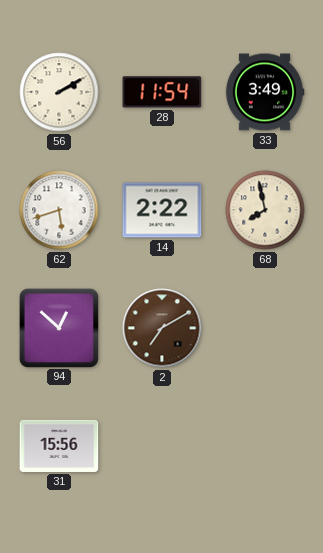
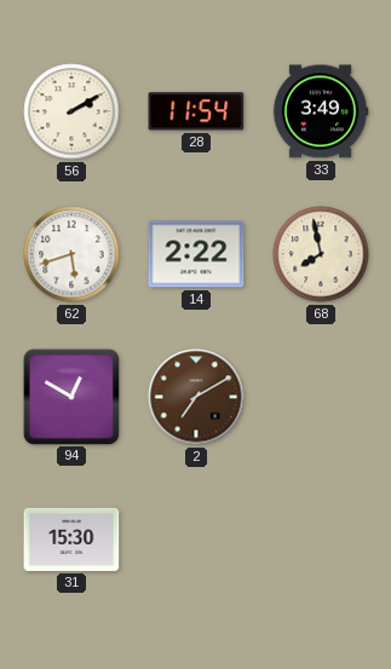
94: 12:52 -> 12:50 (70, 396)
31: 15:56 -> 15:30 (71, 540)
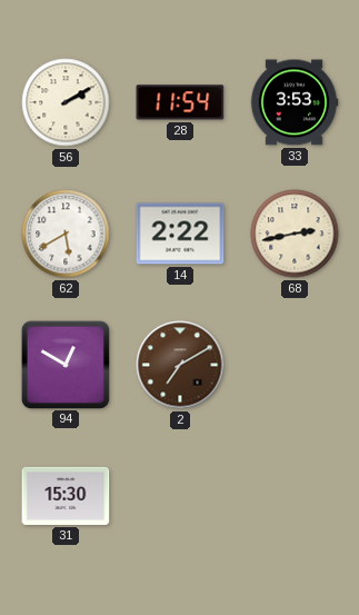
33: 3:49 -> 3:53 (295, 102)
62: 5:42 -> 5:40 (66, 234)
68: 7:58 -> 2:43 (295, 234)
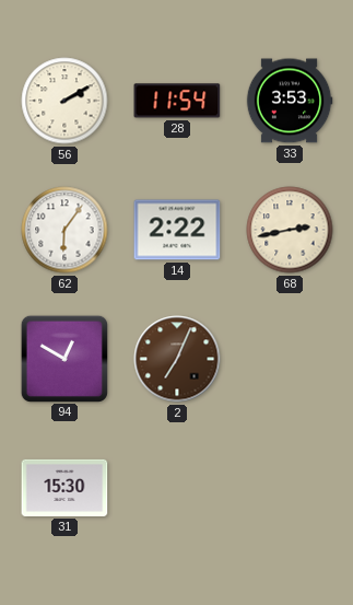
62: 5:40 -> 6:06 (64, 230)
2: 7:10 -> 7:04 (177, 359)
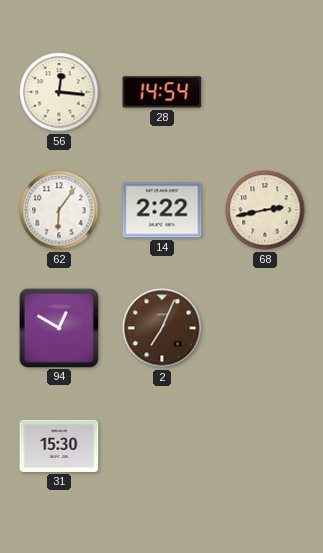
56: 2:10 -> 12:16 (59, 92)
28: 11:54 -> 14:54 (162, 92)
33: 3:53 -> none (290, 101)
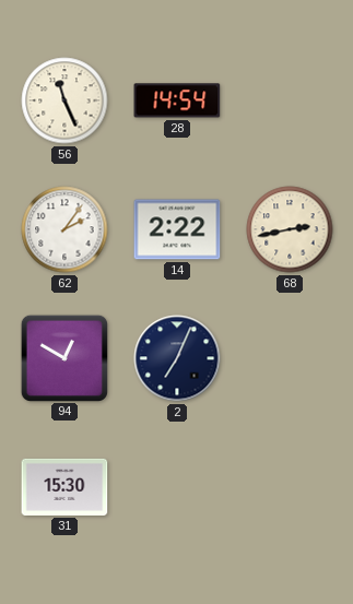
56: 12:16 -> 11:26 (64, 100)
62: 6:06 -> 2:06 (64, 229)
2 dial: brown -> navy (177, 358)
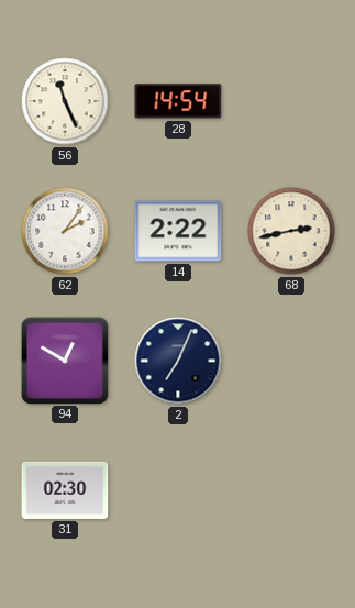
31: 15:30 -> 02:30 (65, 490)
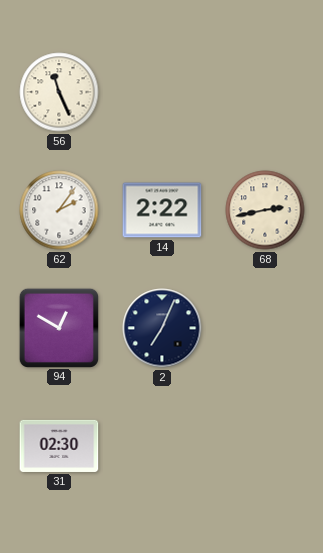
28: 14:54 -> none (178, 101)
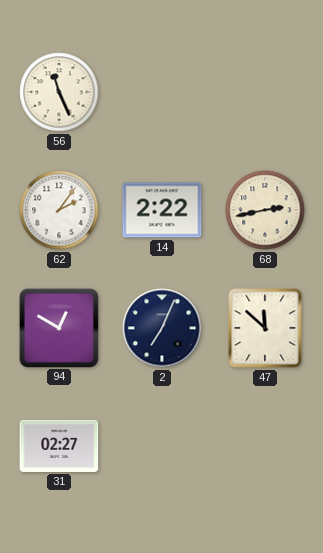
47: none -> 11:52 (265, 328)
31: 02:30 -> 02:27 (59, 446)
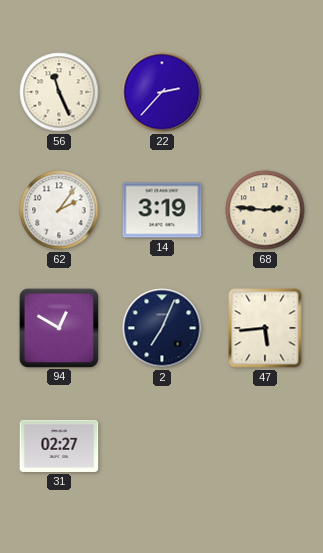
22: none -> 2:37 (162, 92)
14: 2:22 -> 3:19 (162, 210)
68: 2:43 -> 2:46 (265, 210)
47: 11:52 -> 5:44 (265, 328)
